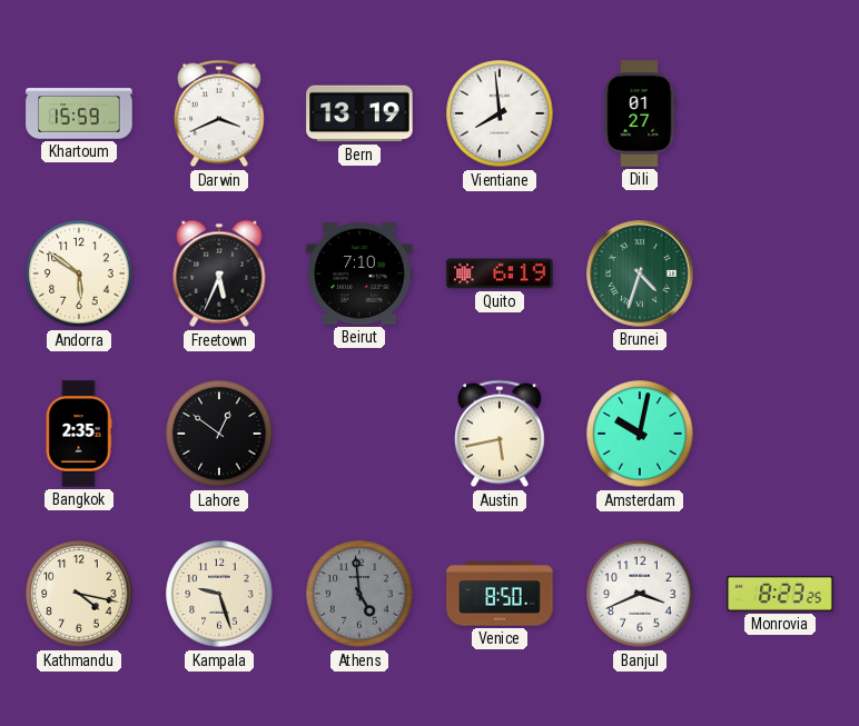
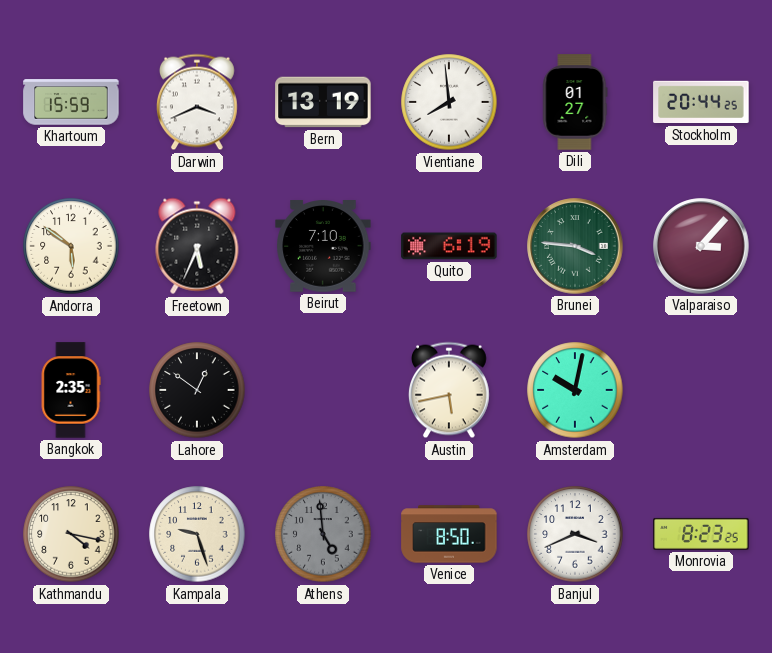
Stockholm: none -> 20:44 (701, 102)
Brunei: 4:33 -> 3:46 (575, 246)
Valparaiso: none -> 3:07 (701, 246)
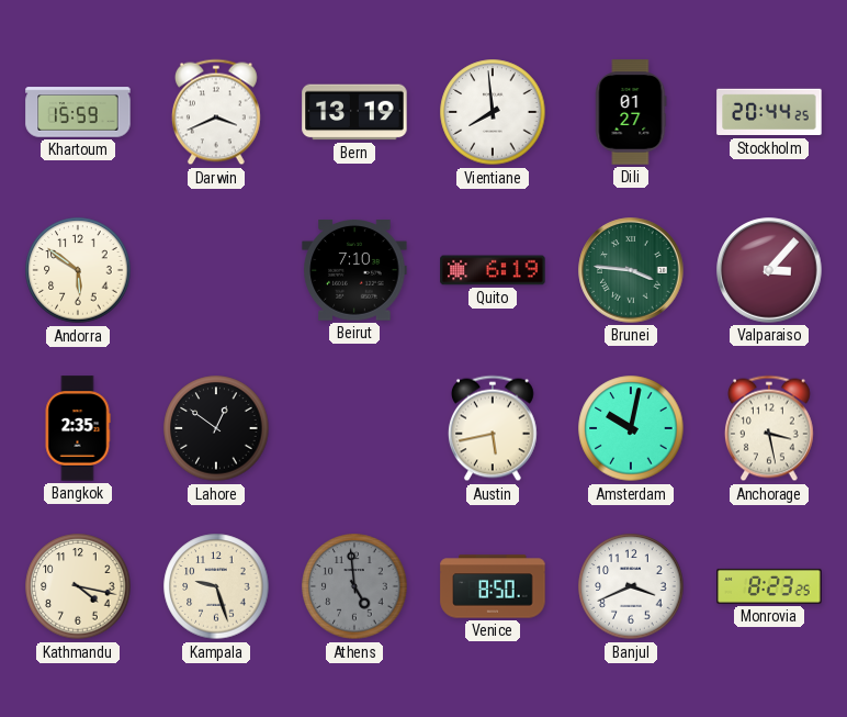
Freetown: 5:34 -> none (197, 246)
Anchorage: none -> 3:28 (769, 428)
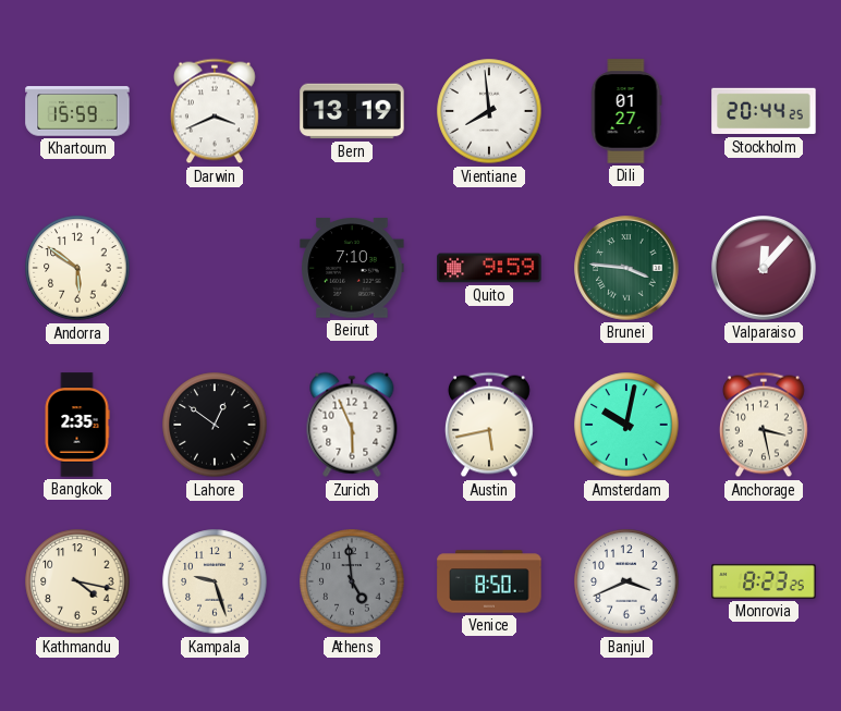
Quito: 6:19 -> 9:59 (489, 268)
Valparaiso: 3:07 -> 12:07 (764, 268)
Zurich: none -> 5:56 (352, 425)
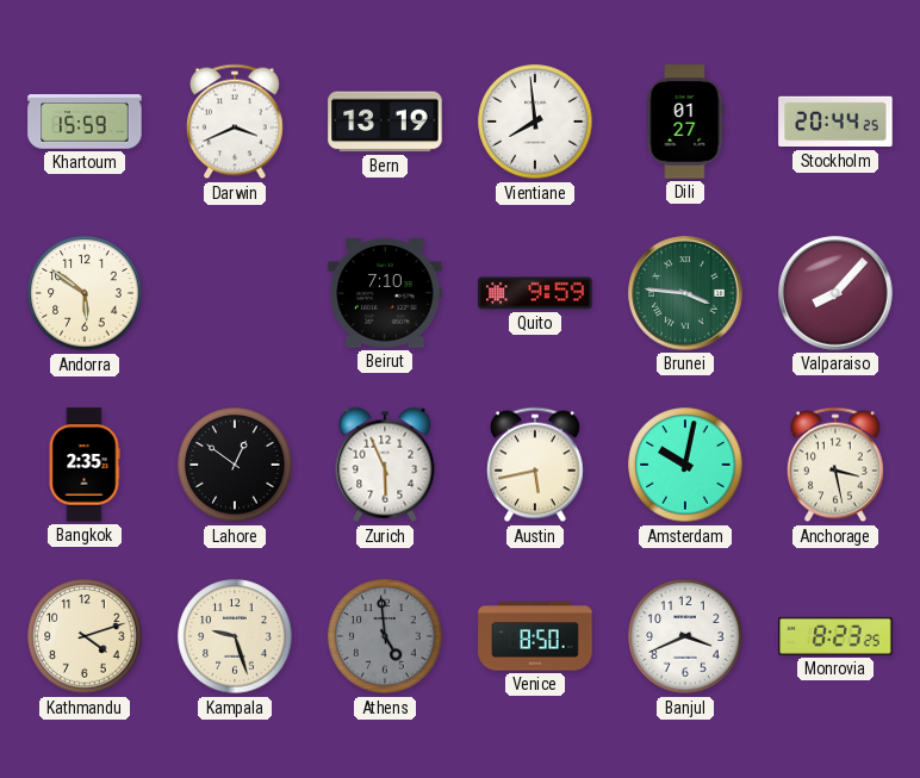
Valparaiso: 12:07 -> 8:07 (835, 293)
Kathmandu: 4:17 -> 4:12 (85, 636)
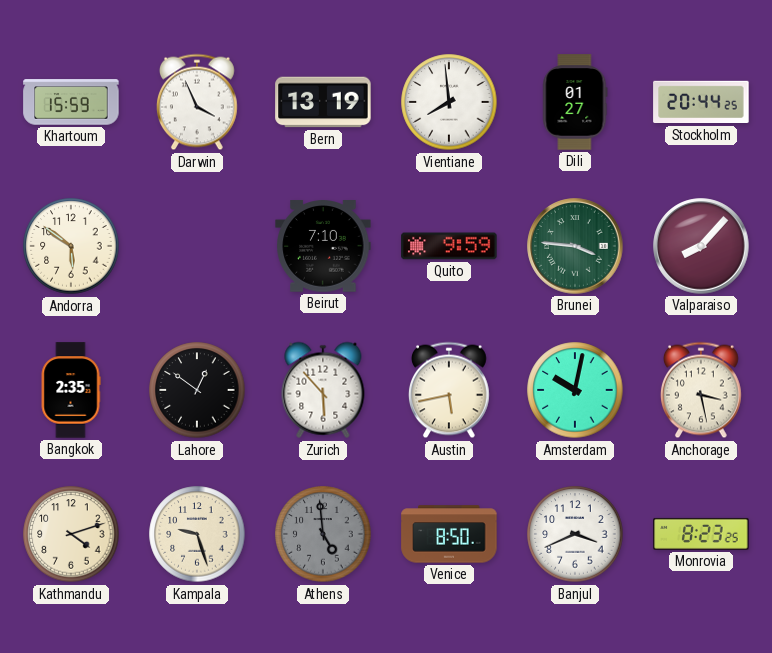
Darwin: 3:41 -> 3:56 (197, 102)
Zurich: 5:56 -> 5:53 (323, 390)
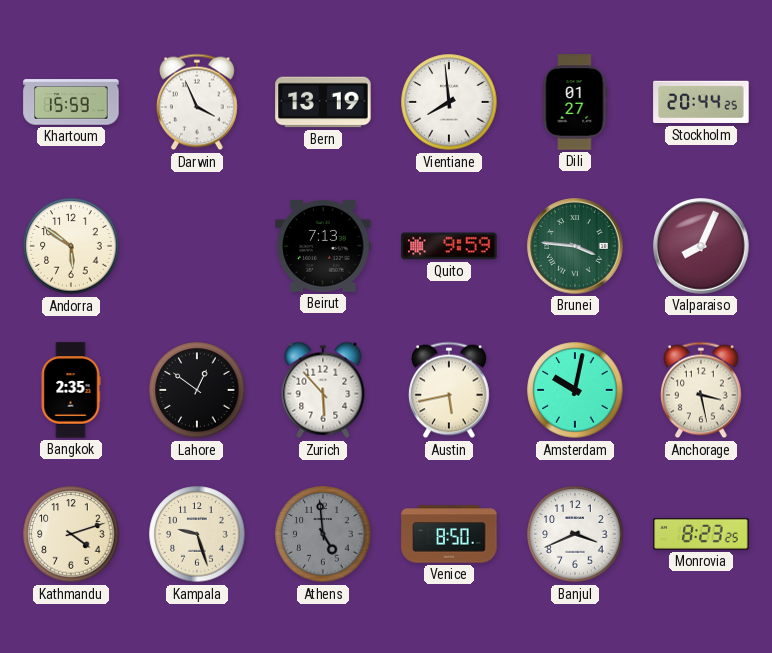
Beirut: 7:10 -> 7:13 (323, 246)
Valparaiso: 8:07 -> 8:04 (701, 246)
